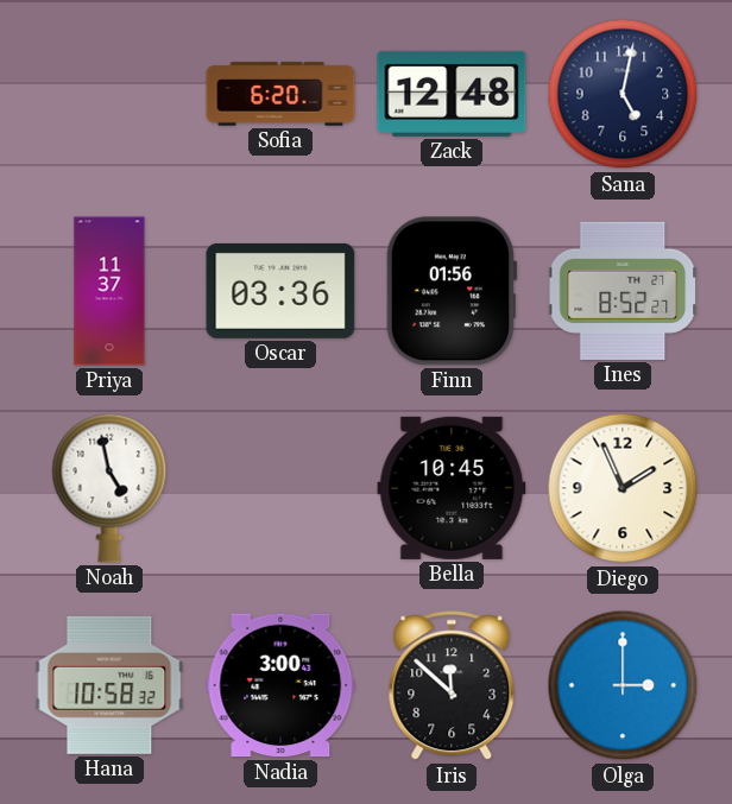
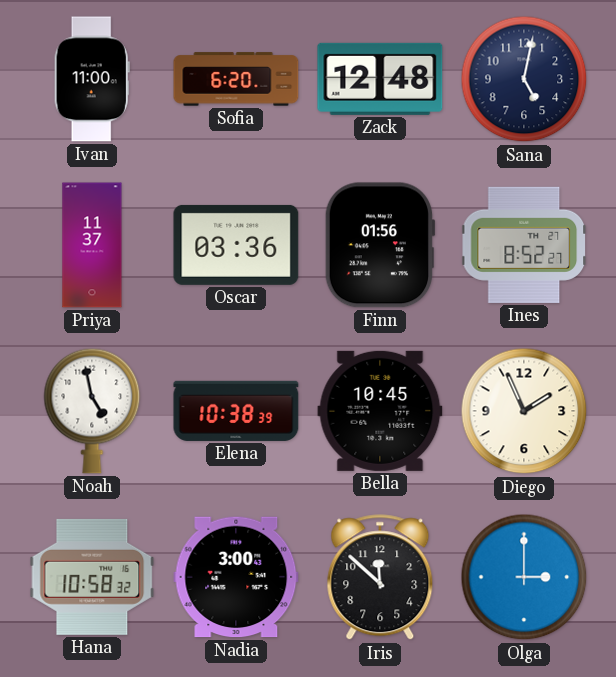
Ivan: none -> 11:00 (92, 79)
Elena: none -> 10:38 (236, 411)
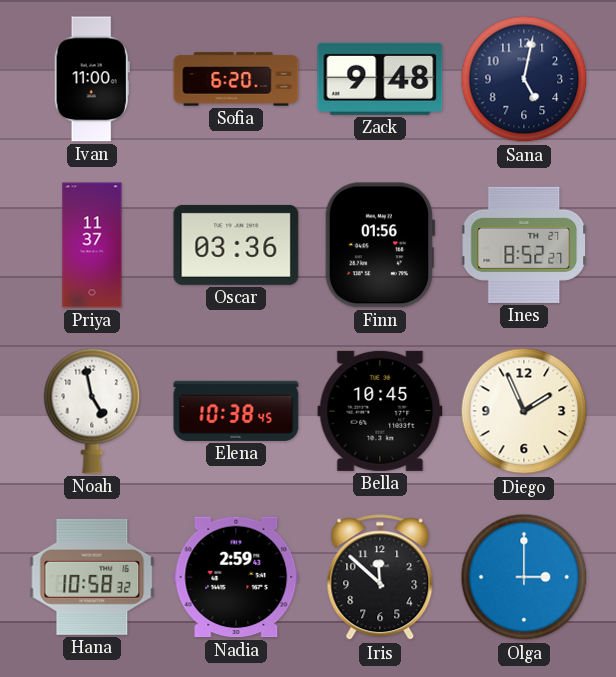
Zack: 12:48 -> 9:48 (380, 79)
Elena: 10:38:39 -> 10:38:45 (236, 411)
Nadia: 3:00 -> 2:59 (236, 577)
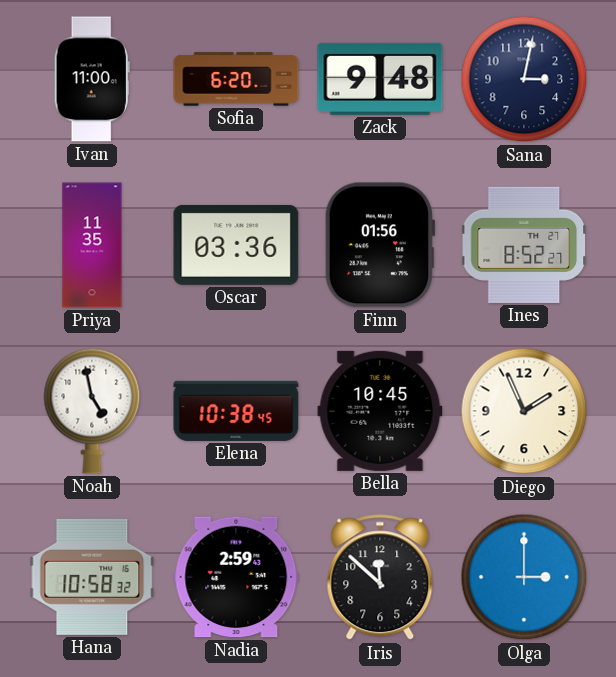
Sana: 5:02 -> 3:02 (524, 79)
Priya: 11:37 -> 11:35 (92, 245)
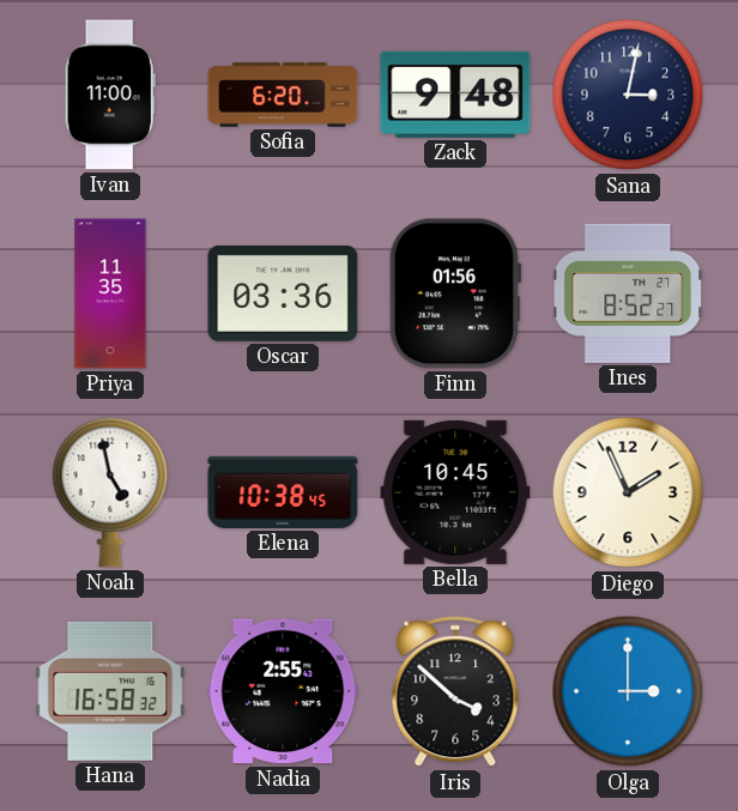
Hana: 10:58 -> 16:58 (110, 691)
Nadia: 2:59 -> 2:55 (283, 691)
Iris: 11:52 -> 3:52 (455, 692)
